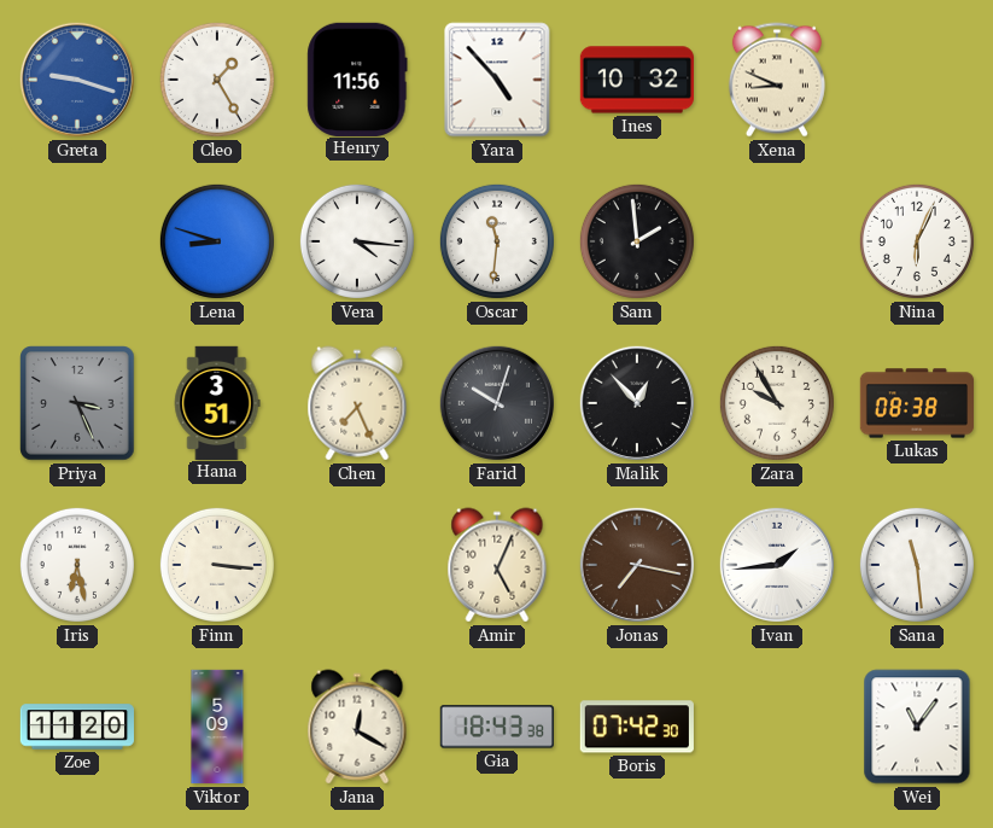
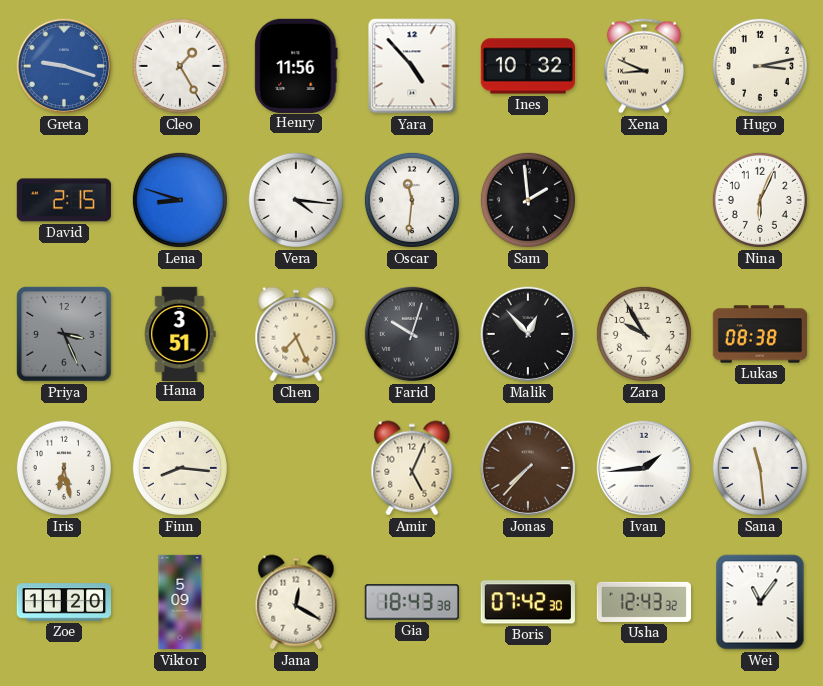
Hugo: none -> 3:13 (760, 66)
David: none -> 2:15 (64, 200)
Finn: 3:16 -> 8:16 (180, 468)
Jonas: 7:17 -> 7:37 (528, 468)
Usha: none -> 12:43 (643, 602)
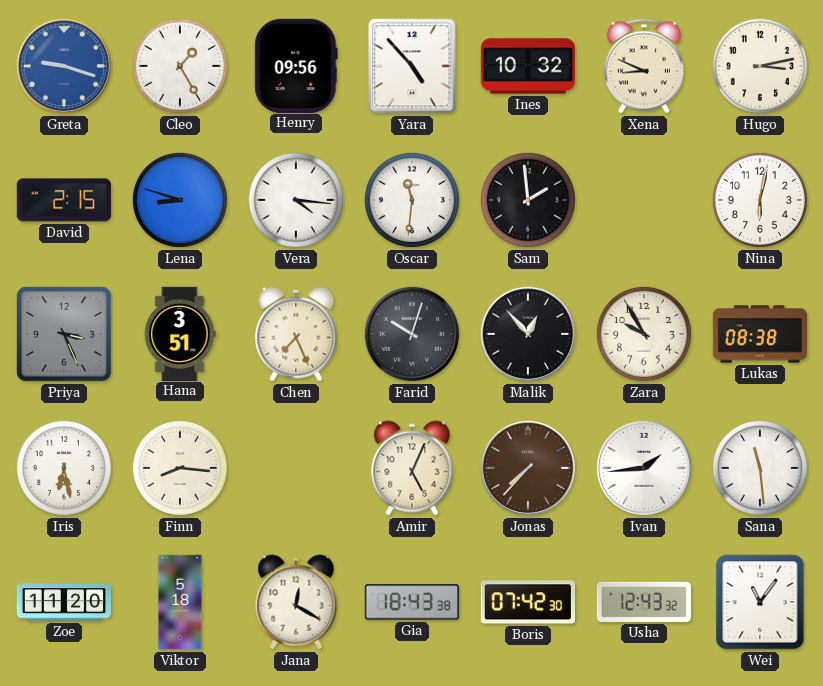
Henry: 11:56 -> 09:56 (296, 65)
Nina: 6:04 -> 6:02 (760, 200)
Viktor: 5:09 -> 5:18 (180, 602)
